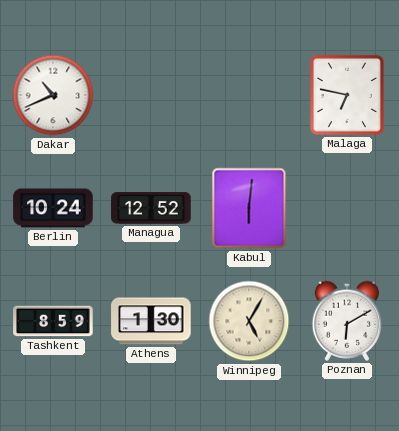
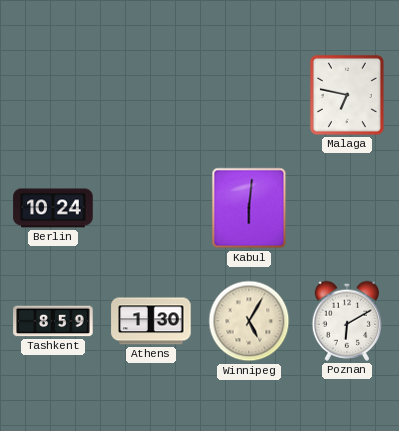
Dakar: 10:41 -> none (53, 95)
Managua: 12:52 -> none (151, 208)
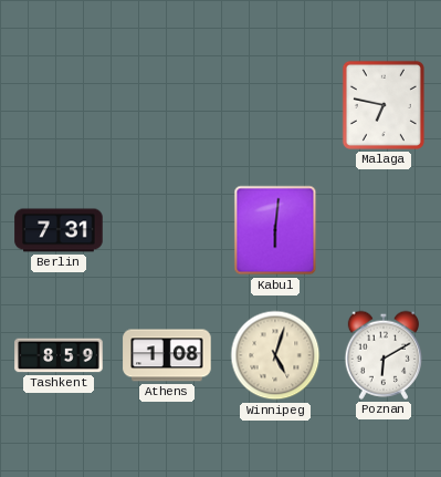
Berlin: 10:24 -> 7:31 (59, 230)
Athens: 1:30 -> 1:08 (167, 355)
Winnipeg: 5:05 -> 5:03 (275, 355)
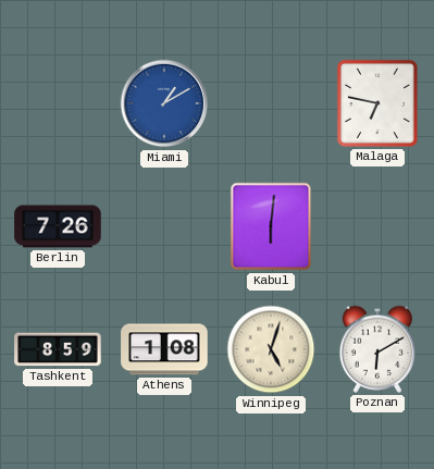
Miami: none -> 1:10 (164, 103)
Berlin: 7:31 -> 7:26 (58, 226)
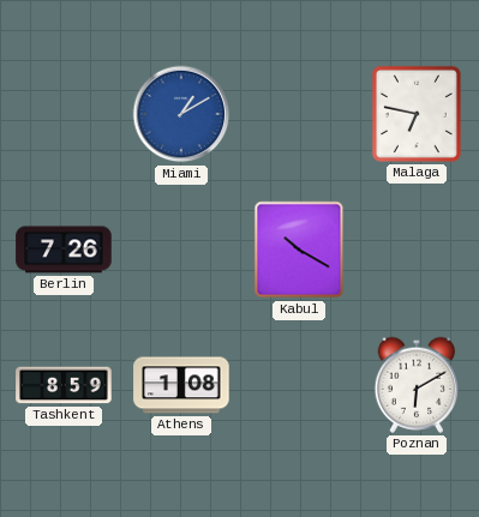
Kabul: 6:01 -> 10:20 (299, 250)
Winnipeg: 5:03 -> none (271, 349)
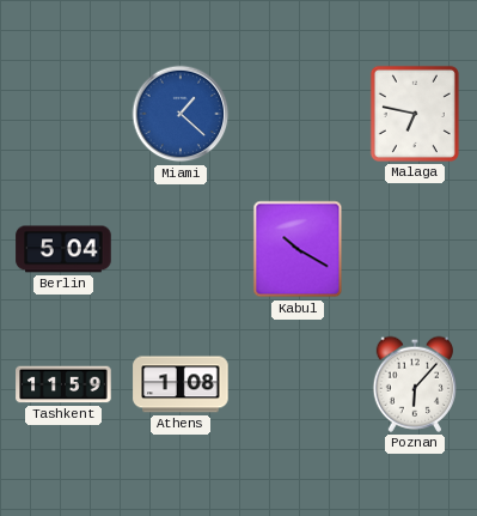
Miami: 1:10 -> 1:22 (181, 114)
Berlin: 7:26 -> 5:04 (63, 249)
Tashkent: 8:59 -> 11:59 (63, 384)
Poznan: 6:10 -> 6:07 (414, 384)
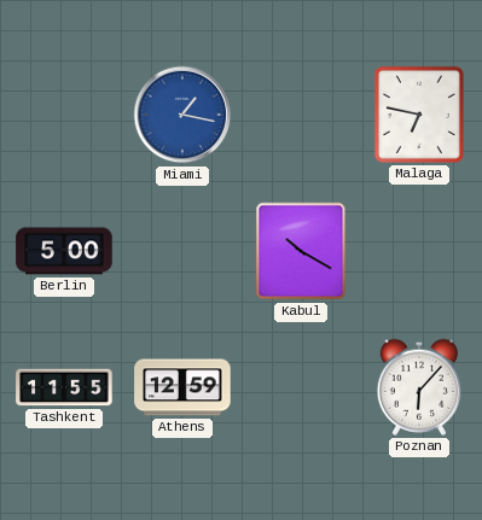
Miami: 1:22 -> 1:17 (182, 115)
Berlin: 5:04 -> 5:00 (64, 251)
Tashkent: 11:59 -> 11:55 (64, 387)
Athens: 1:08 -> 12:59 (182, 387)
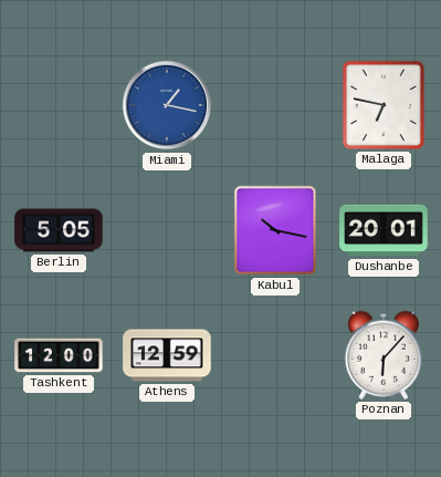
Berlin: 5:00 -> 5:05 (59, 230)
Kabul: 10:20 -> 10:17 (275, 230)
Dushanbe: none -> 20:01 (384, 230)
Tashkent: 11:55 -> 12:00 (59, 355)
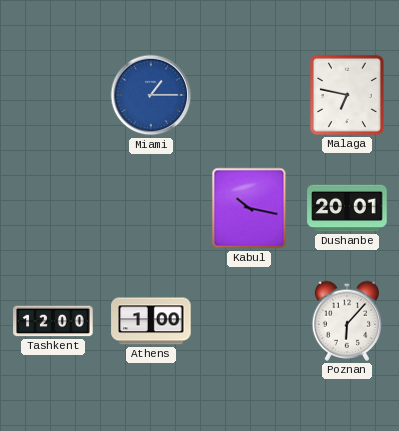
Miami: 1:17 -> 1:15 (151, 95)
Berlin: 5:05 -> none (59, 230)
Athens: 12:59 -> 1:00 (151, 321)
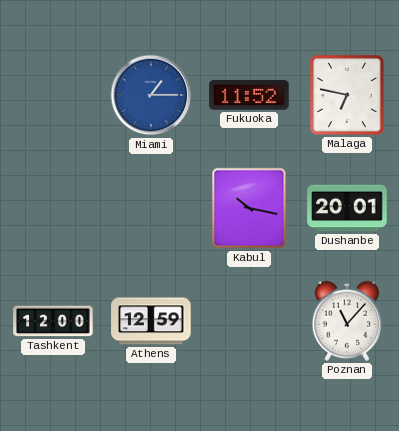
Fukuoka: none -> 11:52 (249, 96)
Athens: 1:00 -> 12:59 (151, 321)
Poznan: 6:07 -> 11:07 (346, 321)
